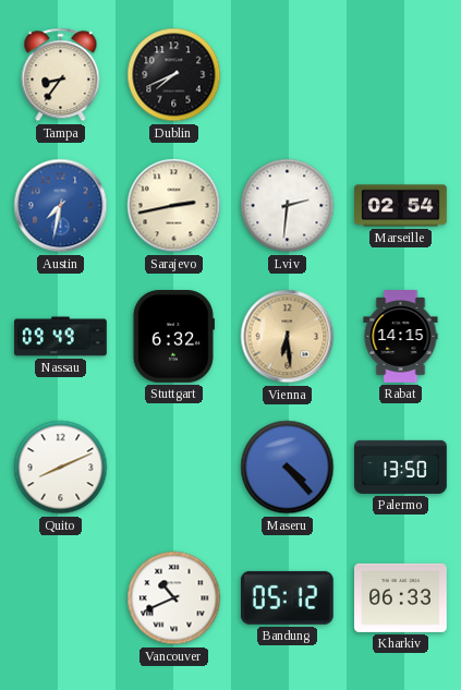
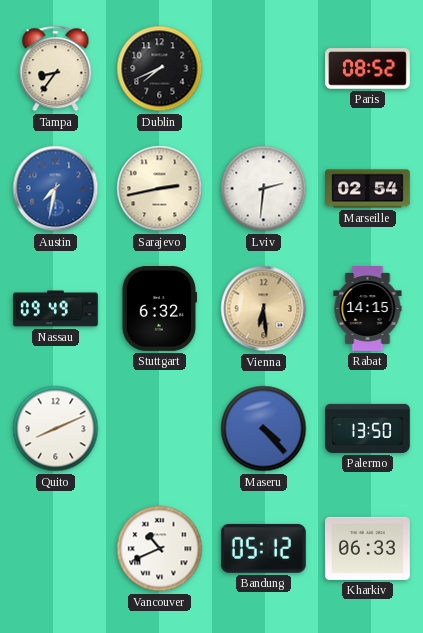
Paris: none -> 08:52 (368, 69)
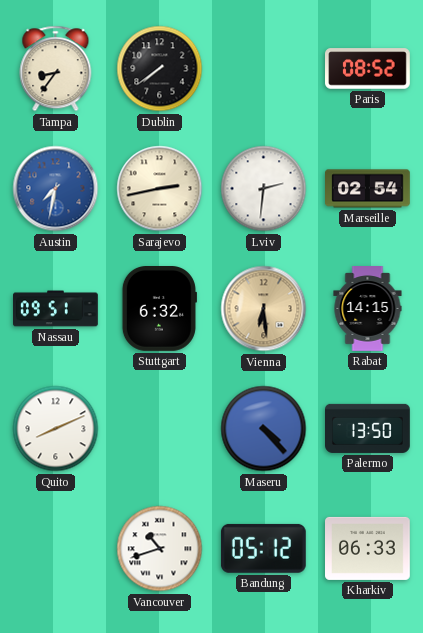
Dublin: 7:41 -> 7:39 (160, 69)
Nassau: 09:49 -> 09:51 (56, 309)
Vancouver: 10:41 -> 10:42 (160, 549)
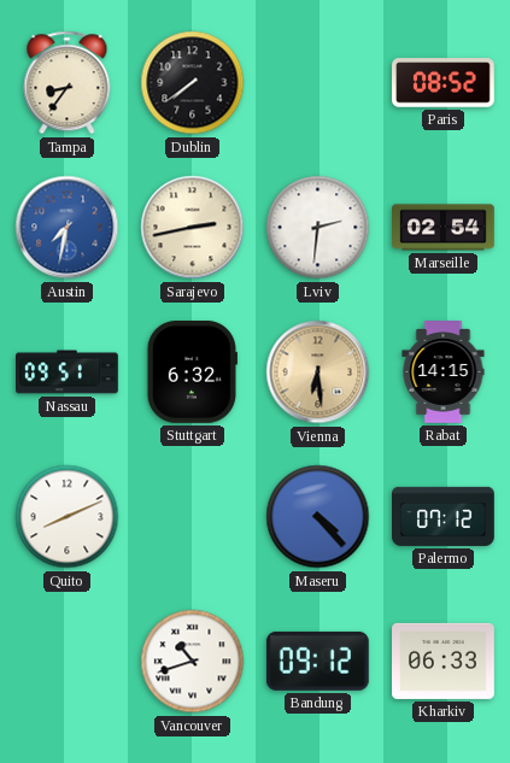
Palermo: 13:50 -> 07:12 (444, 516)
Bandung: 05:12 -> 09:12 (317, 661)
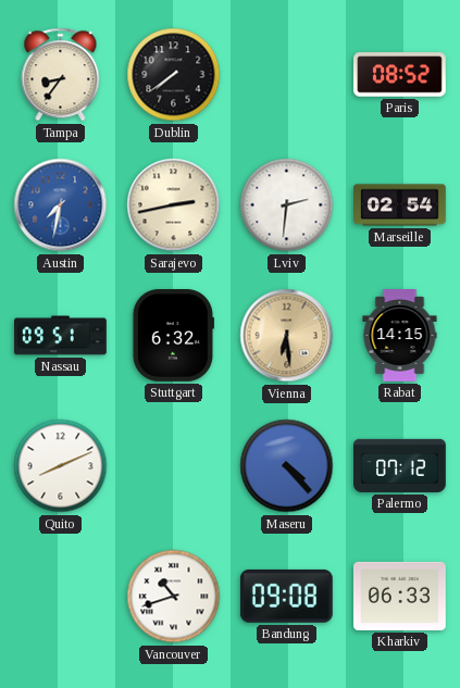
Bandung: 09:12 -> 09:08 (286, 596)
